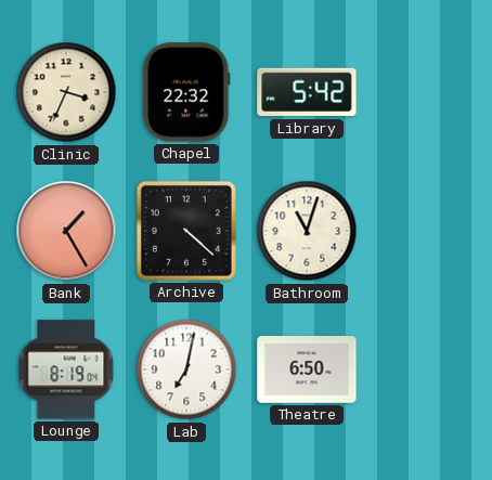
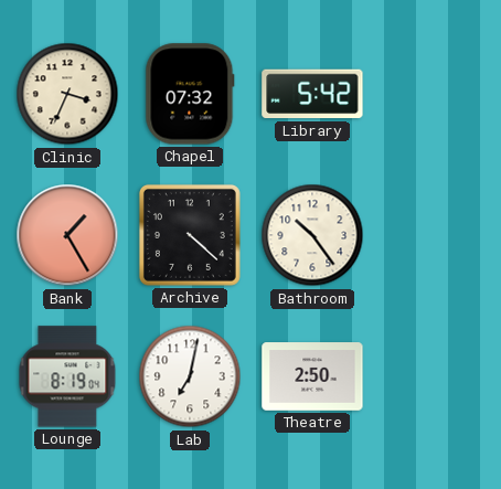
Chapel: 22:32 -> 07:32 (190, 94)
Bathroom: 11:03 -> 10:24 (312, 235)
Theatre: 6:50 -> 2:50 (312, 376)
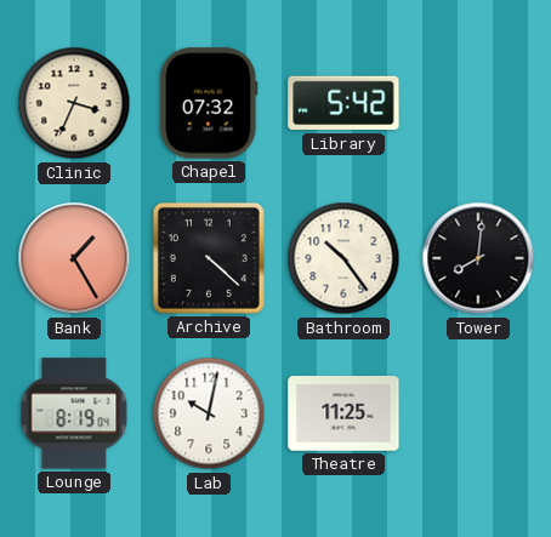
Tower: none -> 8:01 (478, 258)
Lab: 7:02 -> 10:02 (209, 413)
Theatre: 2:50 -> 11:25 (343, 413)
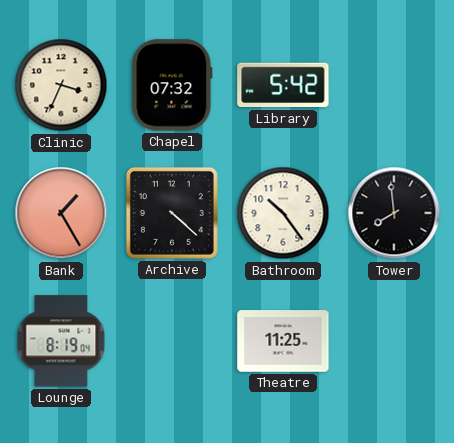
Tower: 8:01 -> 7:59 (394, 213)
Lab: 10:02 -> none (209, 413)
